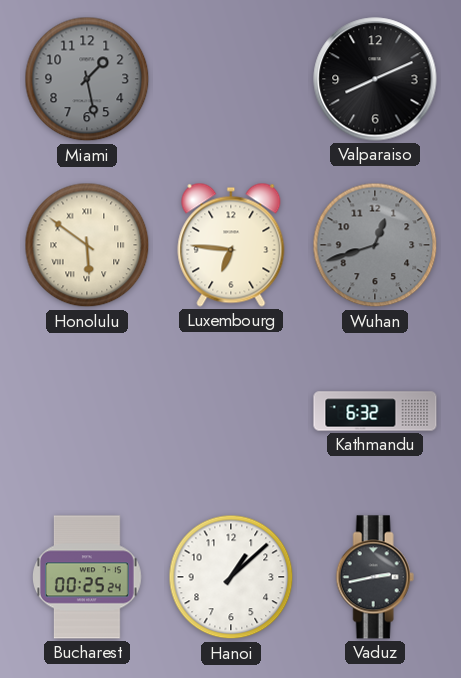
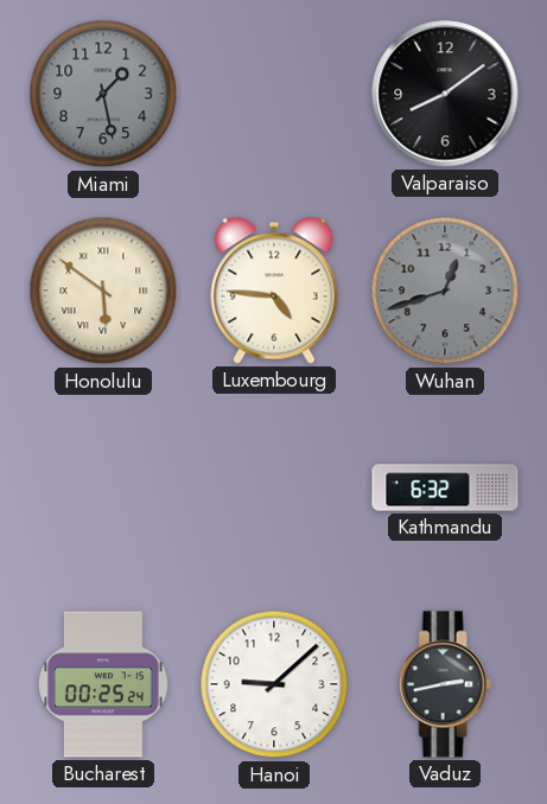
Valparaiso: 8:11 -> 8:09 (445, 94)
Luxembourg: 6:46 -> 4:46 (274, 291)
Hanoi: 1:08 -> 9:08 (274, 684)
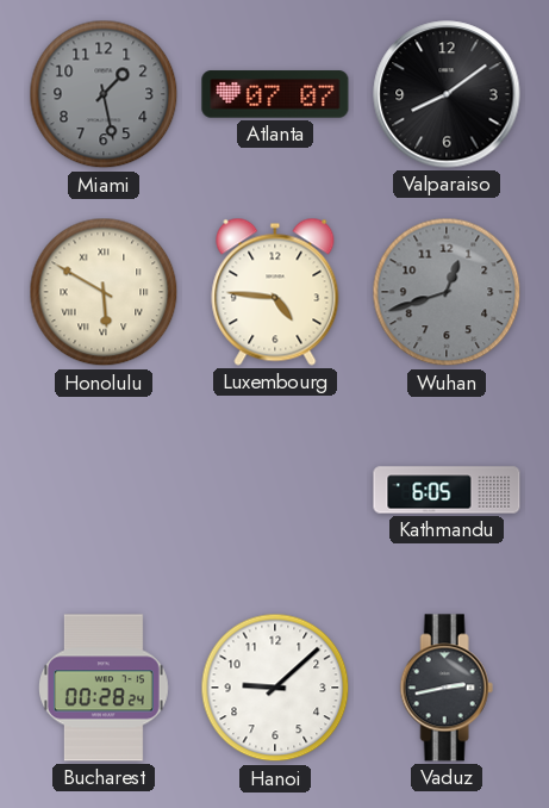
Atlanta: none -> 07:07 (275, 94)
Honolulu: 5:51 -> 5:50 (104, 292)
Kathmandu: 6:32 -> 6:05 (447, 490)
Bucharest: 00:25 -> 00:28 (105, 688)
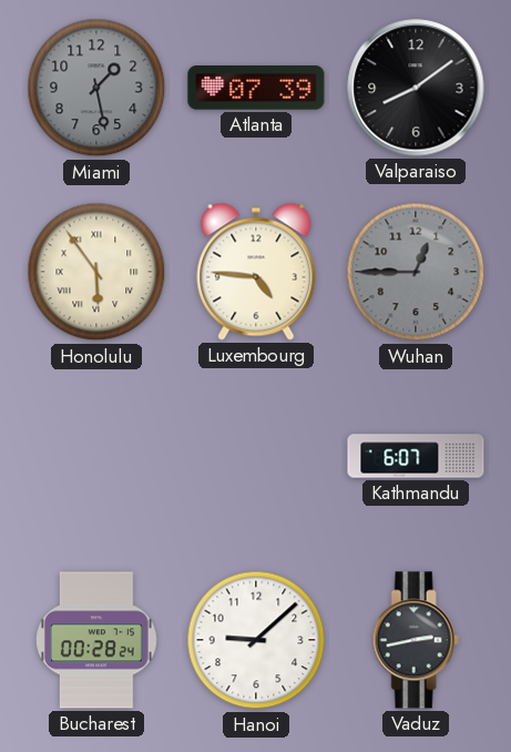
Atlanta: 07:07 -> 07:39 (256, 88)
Honolulu: 5:50 -> 5:54 (96, 272)
Wuhan: 12:42 -> 12:45 (416, 272)
Kathmandu: 6:05 -> 6:07 (416, 456)
